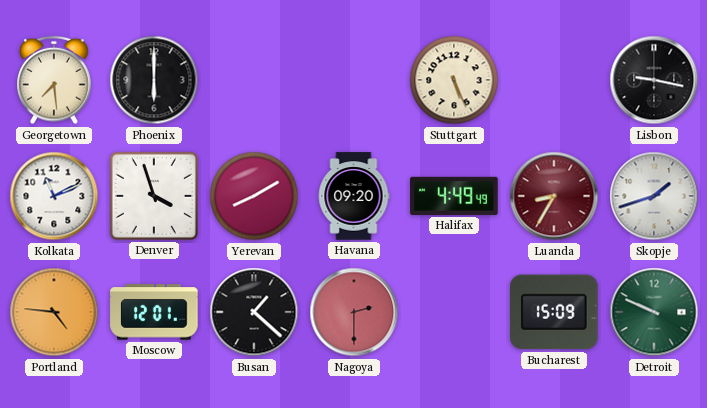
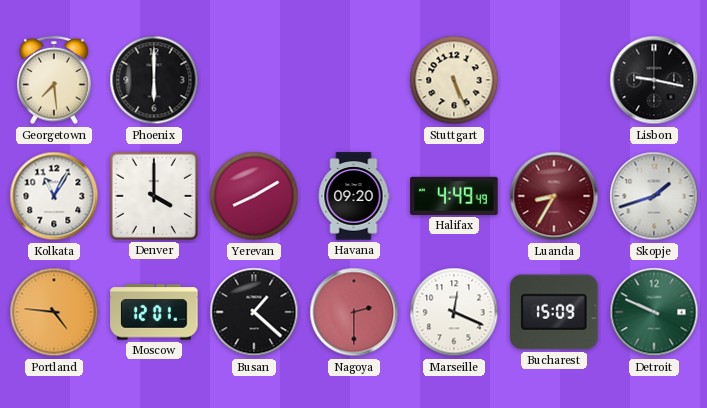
Kolkata: 11:11 -> 11:05 (54, 196)
Denver: 3:57 -> 4:00 (154, 196)
Marseille: none -> 12:19 (454, 312)
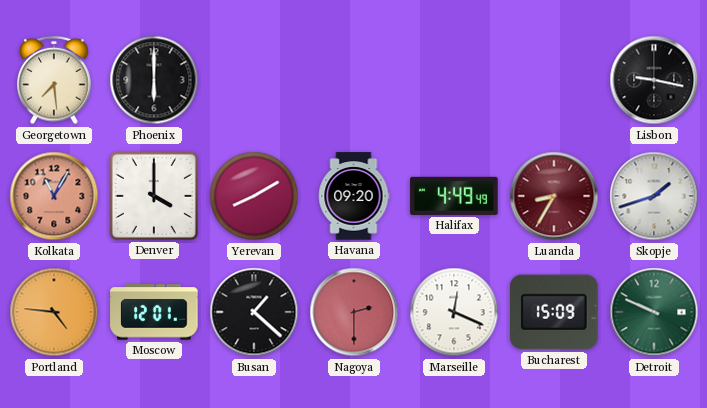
Stuttgart: 5:26 -> none (454, 80)
Kolkata dial: white -> salmon (54, 196)
